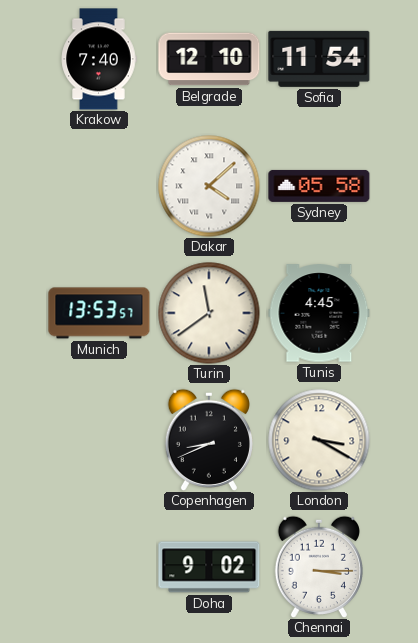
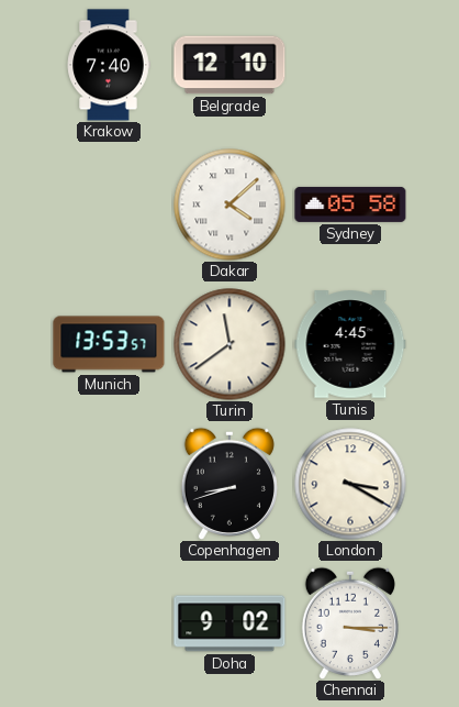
Sofia: 11:54 -> none (319, 59)
Copenhagen: 8:41 -> 8:42 (229, 483)
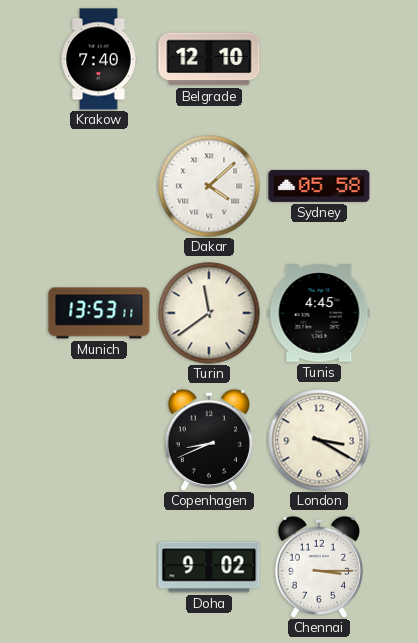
Munich: 13:53:57 -> 13:53:11 (99, 313)
Copenhagen: 8:42 -> 8:41 (209, 439)
